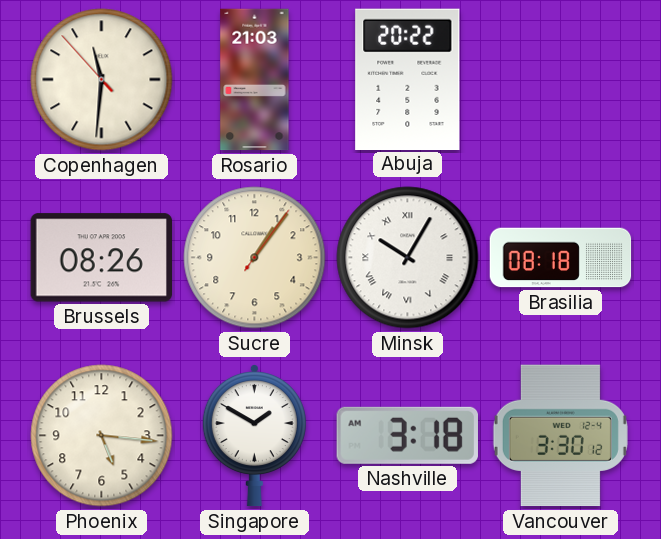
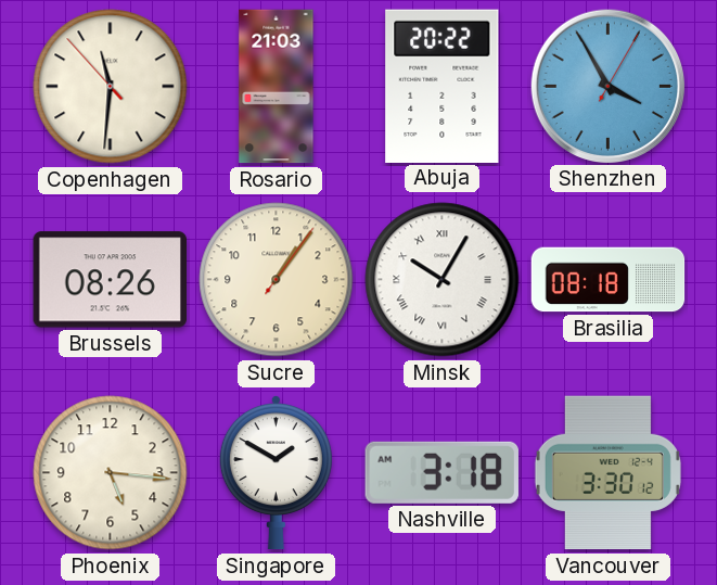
Shenzhen: none -> 3:55 (607, 86)
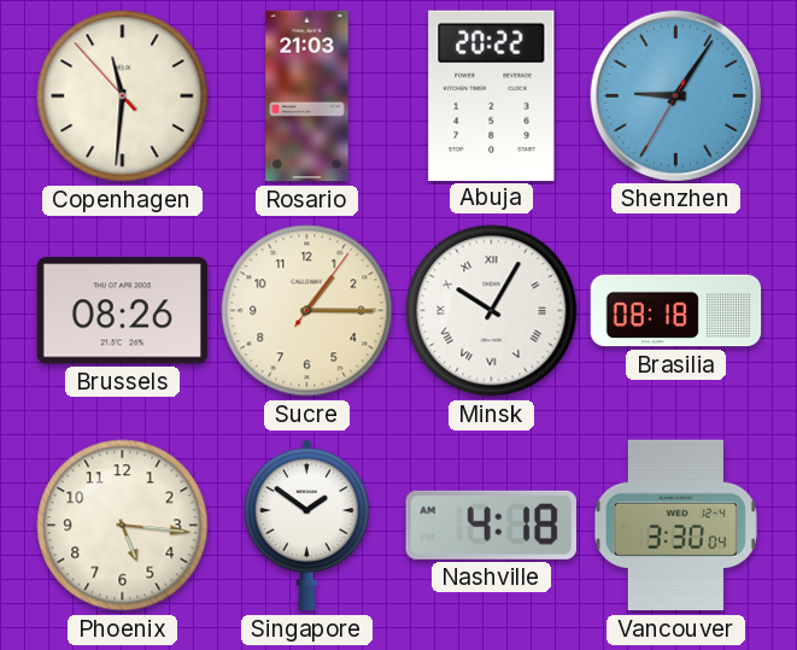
Shenzhen: 3:55 -> 9:05 (675, 95)
Sucre: 1:06 -> 1:15 (307, 311)
Singapore: 1:50 -> 1:51 (306, 526)
Nashville: 3:18 -> 4:18 (491, 525)
Vancouver: 3:30:12 -> 3:30:04 (675, 526)
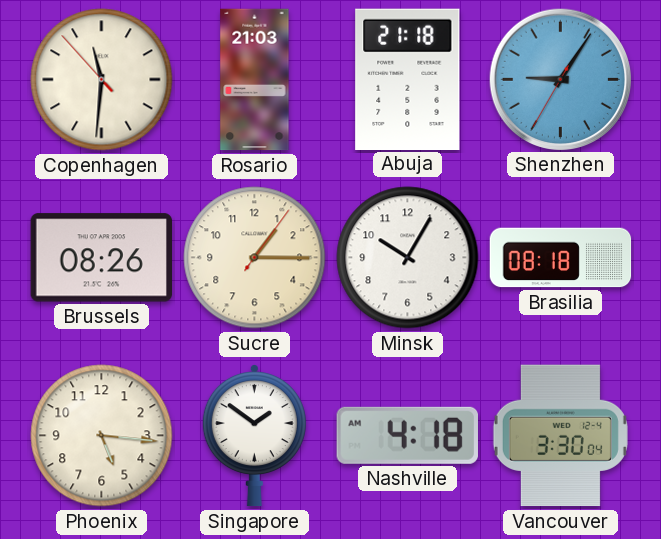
Abuja: 20:22 -> 21:18 (408, 79)
Minsk numerals: Roman -> Arabic (408, 258)
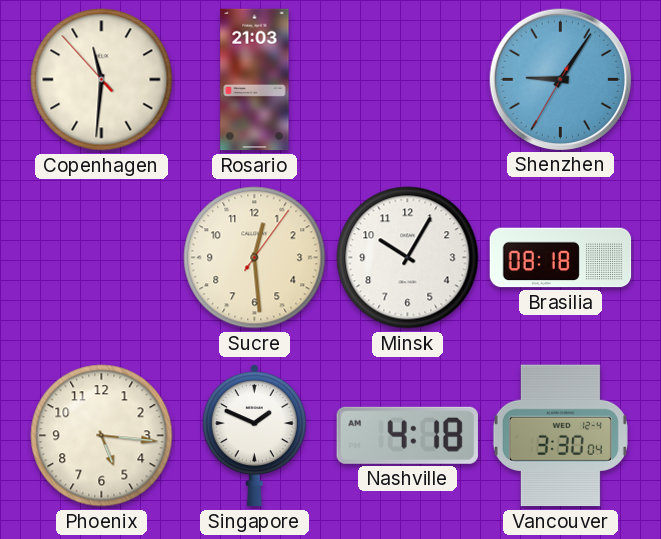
Abuja: 21:18 -> none (408, 79)
Brussels: 08:26 -> none (101, 258)
Sucre: 1:15 -> 12:29 (255, 258)
Singapore: 1:51 -> 1:49 (254, 436)
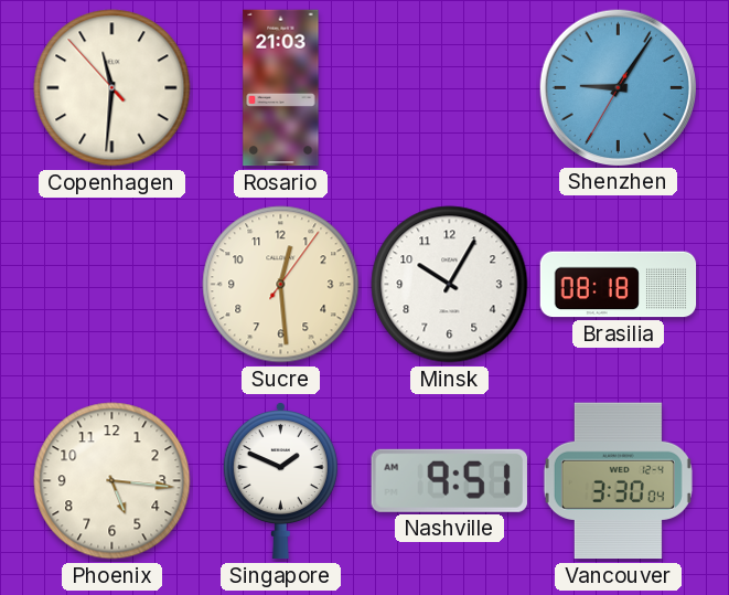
Nashville: 4:18 -> 9:51 (449, 480)
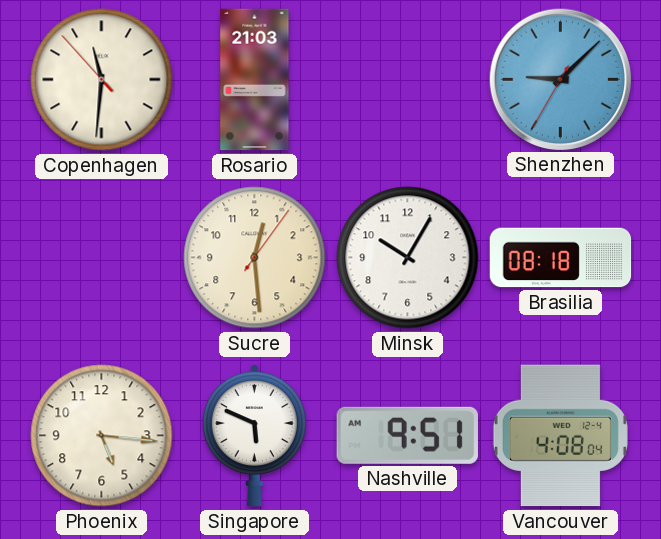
Shenzhen: 9:05 -> 9:07 (560, 79)
Singapore: 1:49 -> 5:49 (254, 436)
Vancouver: 3:30 -> 4:08 (560, 436)
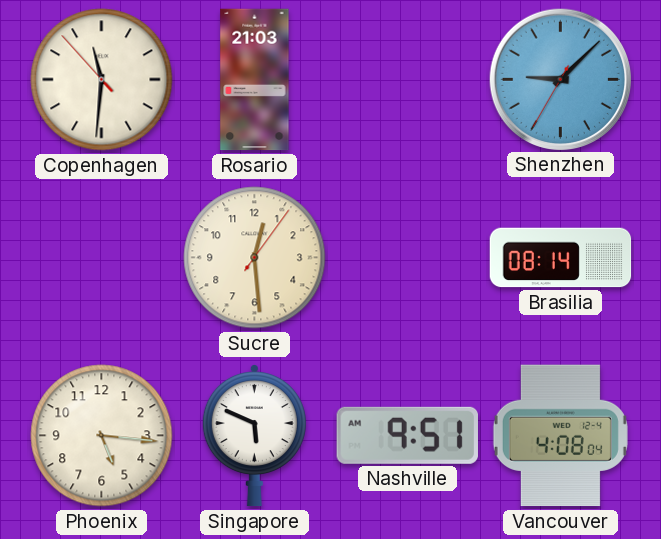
Minsk: 10:05 -> none (408, 258)
Brasilia: 08:18 -> 08:14 (561, 258)
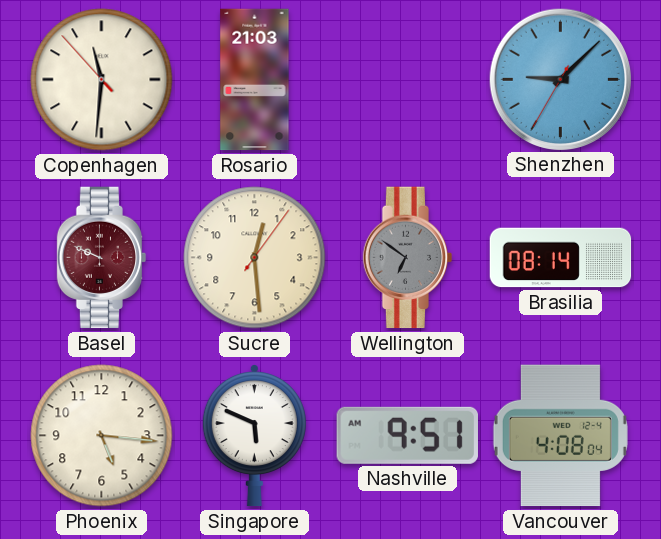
Basel: none -> 9:49 (102, 258)
Wellington: none -> 6:51 (408, 258)
